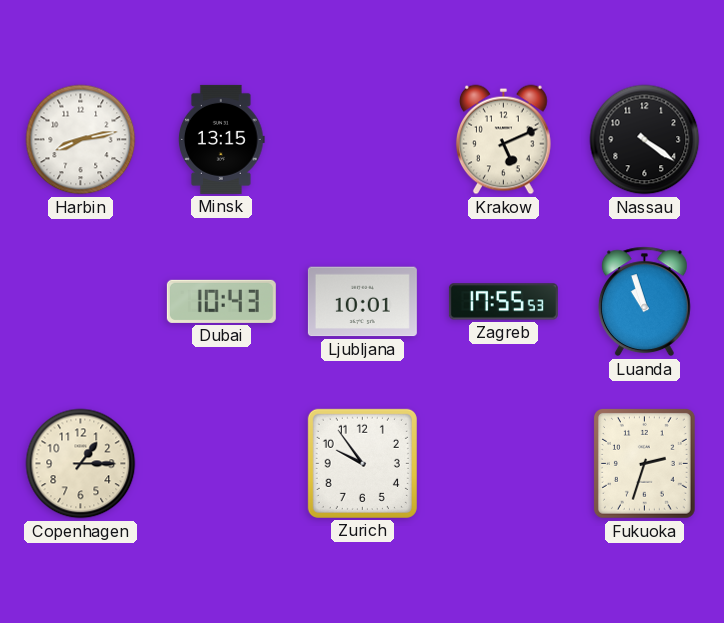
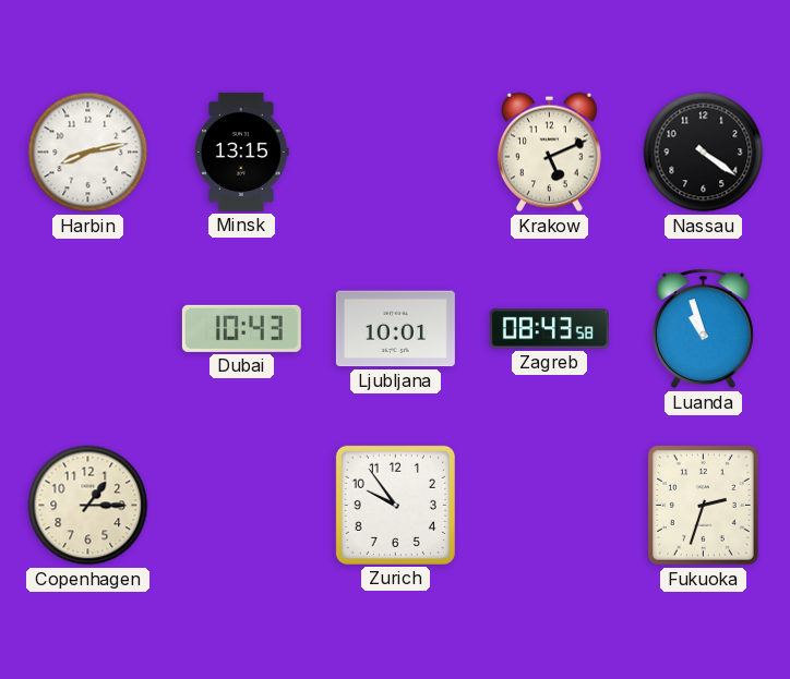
Zagreb: 17:55 -> 08:43 (549, 329)
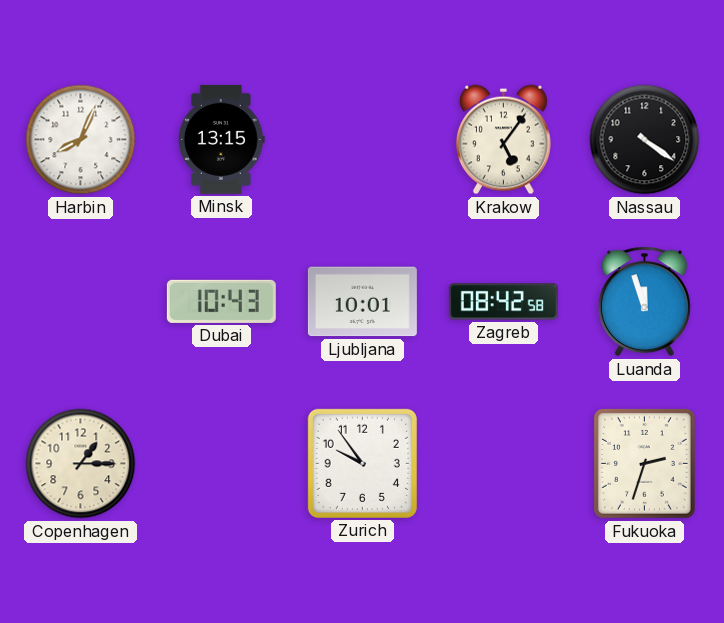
Harbin: 8:13 -> 8:04 (81, 140)
Krakow: 5:11 -> 5:06 (503, 140)
Zagreb: 08:43 -> 08:42 (503, 302)
Luanda: 10:57 -> 11:57 (644, 302)
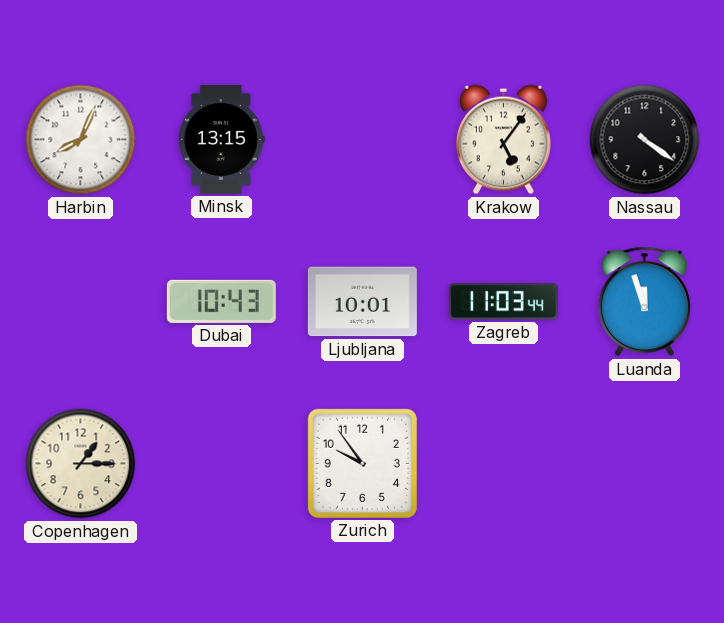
Zagreb: 08:42 -> 11:03 (503, 302)
Fukuoka: 2:33 -> none (644, 464)
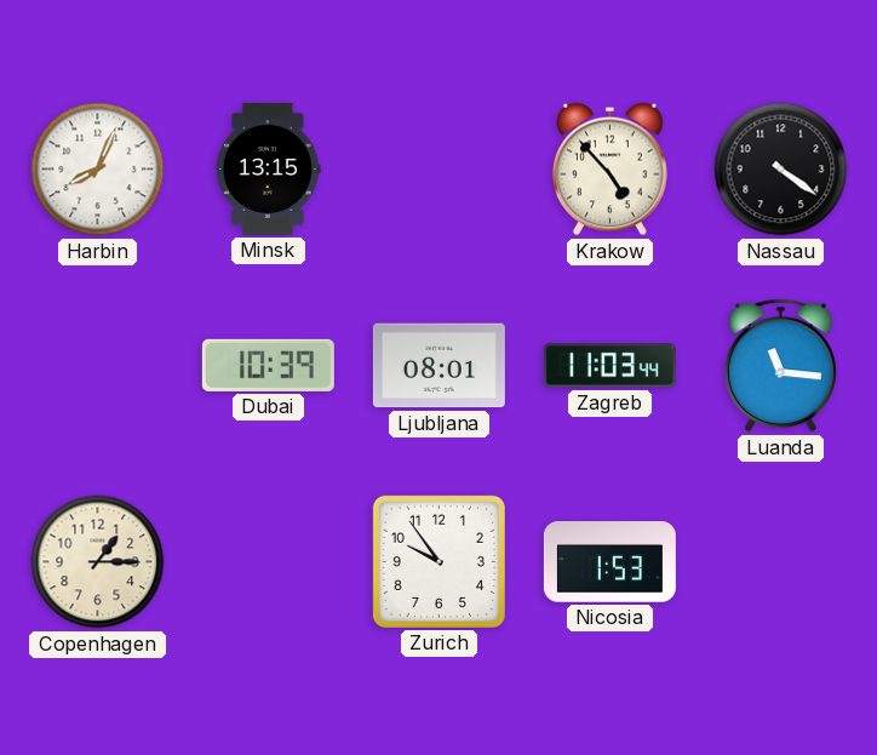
Krakow: 5:06 -> 4:53 (609, 170)
Dubai: 10:43 -> 10:39 (268, 365)
Ljubljana: 10:01 -> 08:01 (438, 366)
Luanda: 11:57 -> 11:16 (780, 366)
Nicosia: none -> 1:53 (609, 562)
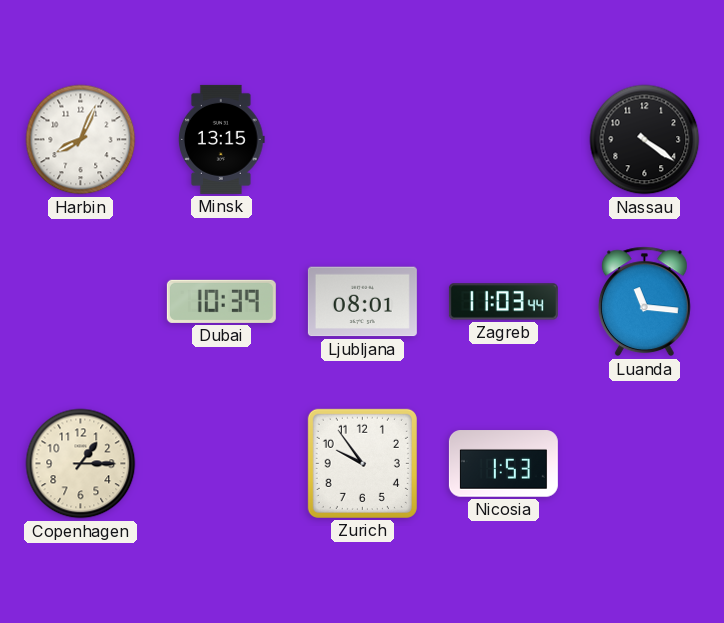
Krakow: 4:53 -> none (609, 170)
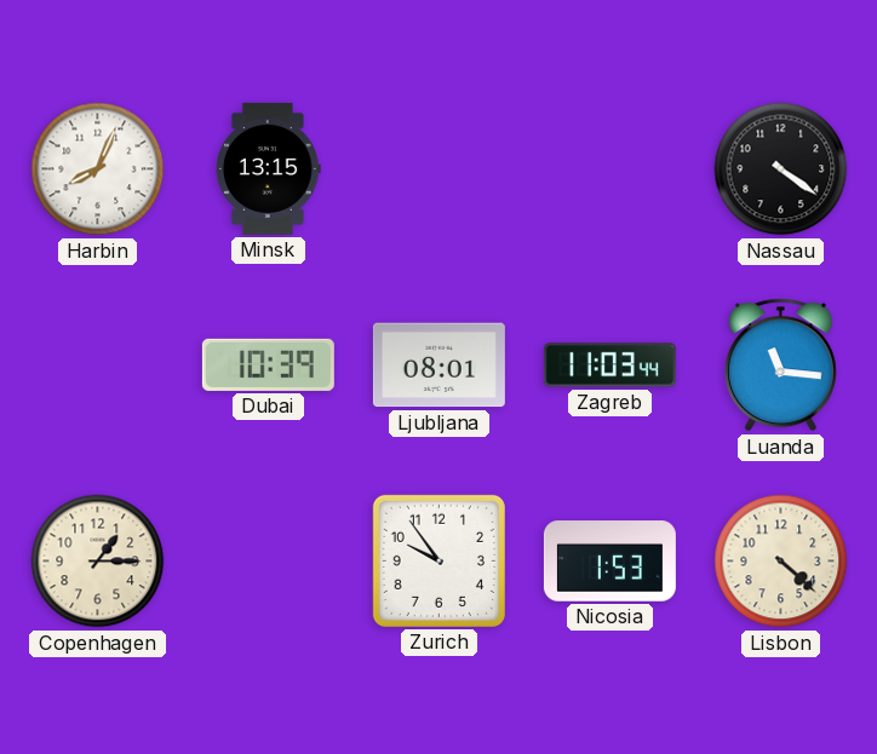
Lisbon: none -> 4:22 (781, 562)
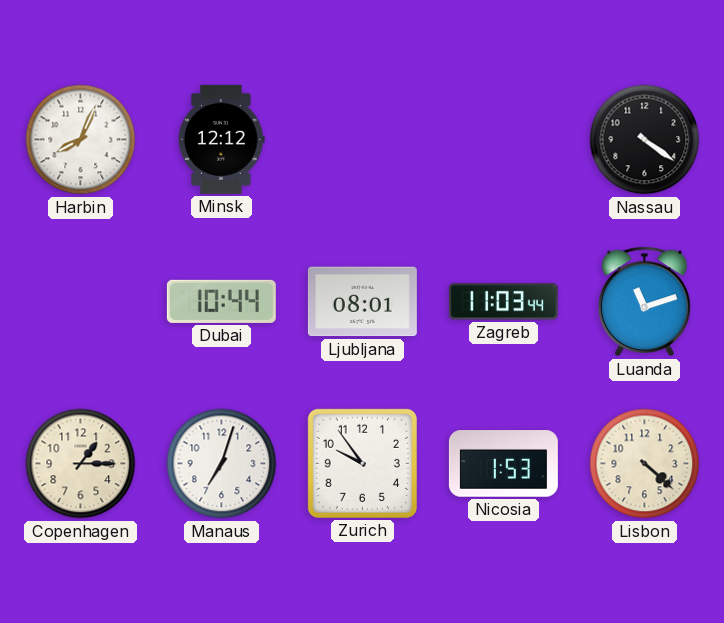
Minsk: 13:15 -> 12:12 (221, 139)
Dubai: 10:39 -> 10:44 (221, 301)
Luanda: 11:16 -> 11:12 (644, 302)
Manaus: none -> 7:03 (222, 464)
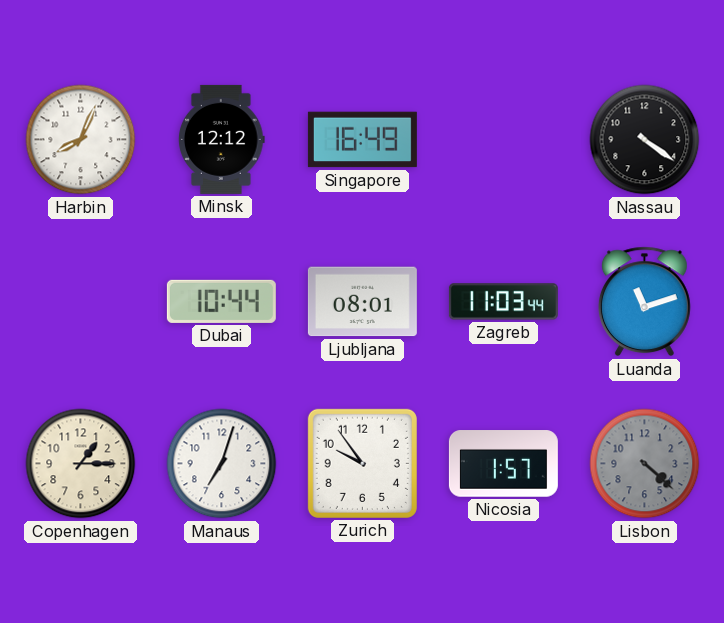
Singapore: none -> 16:49 (362, 140)
Nicosia: 1:53 -> 1:57 (503, 464)
Lisbon dial: cream -> grey (645, 464)
